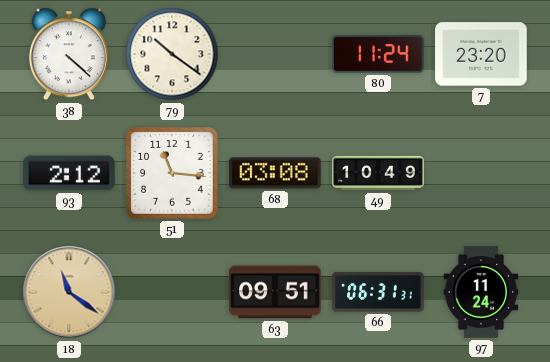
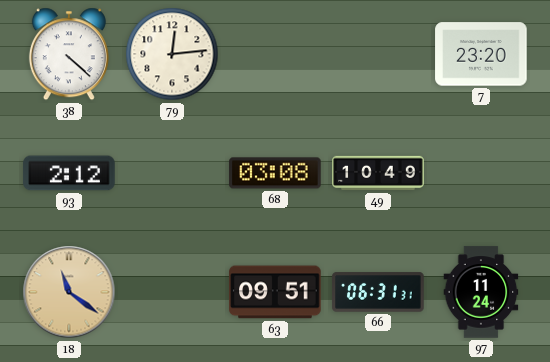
79: 10:21 -> 12:14 (172, 54)
80: 11:24 -> none (378, 54)
51: 11:16 -> none (172, 173)
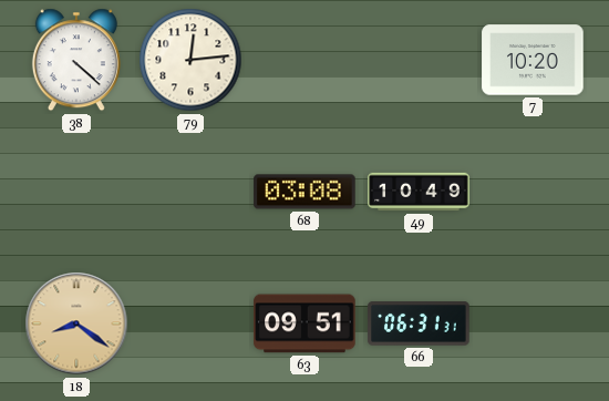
7: 23:20 -> 10:20 (533, 60)
93: 2:12 -> none (69, 173)
18: 11:21 -> 8:21 (76, 323)
97: 11:24 -> none (481, 292)
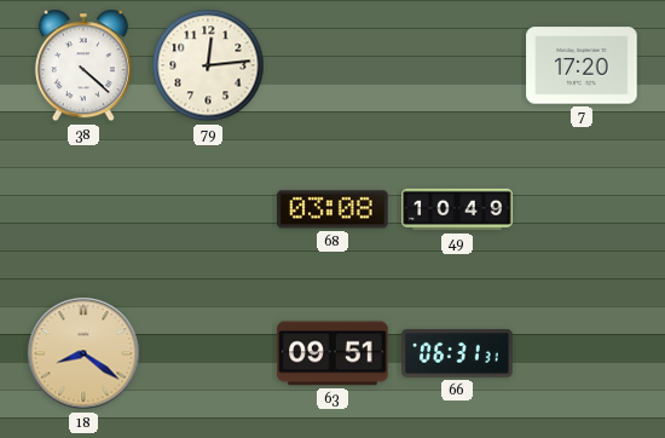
7: 10:20 -> 17:20 (582, 65)
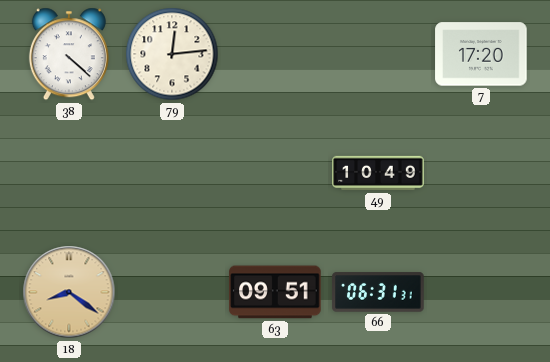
68: 03:08 -> none (332, 209)
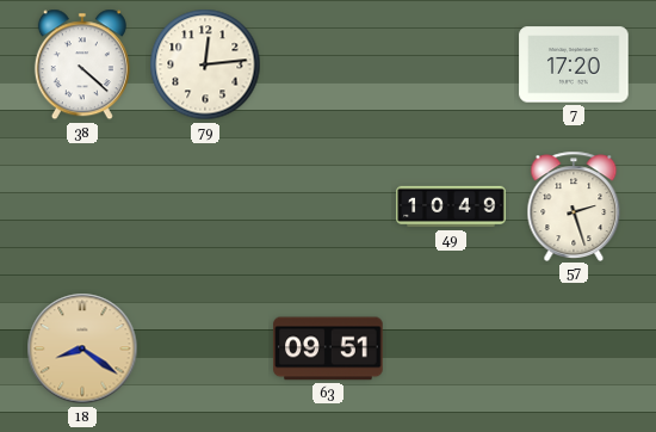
57: none -> 2:27 (574, 205)
66: 06:31 -> none (378, 292)
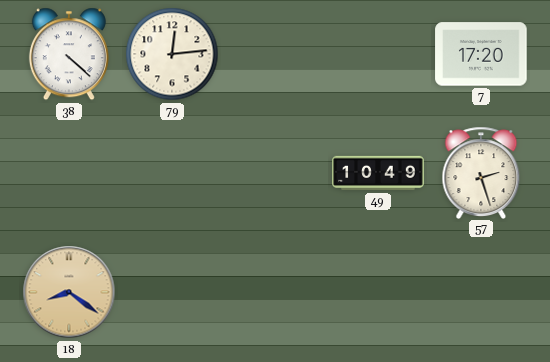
63: 09:51 -> none (328, 348)
